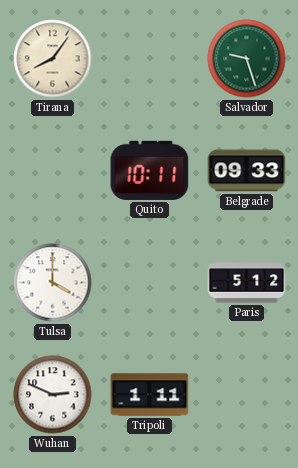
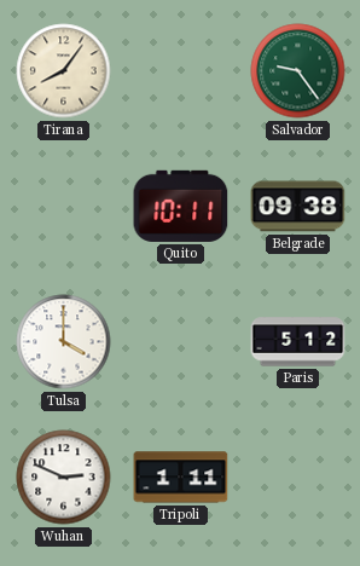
Salvador: 9:27 -> 9:24 (298, 71)
Belgrade: 09:33 -> 09:38 (298, 207)
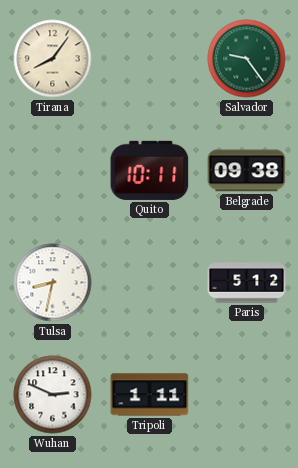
Tulsa: 4:00 -> 8:32 (53, 283)
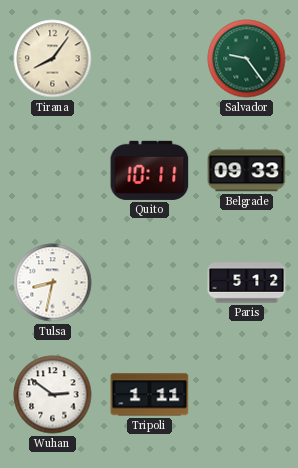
Belgrade: 09:38 -> 09:33 (247, 171)
Wuhan: 2:49 -> 2:51 (53, 395)
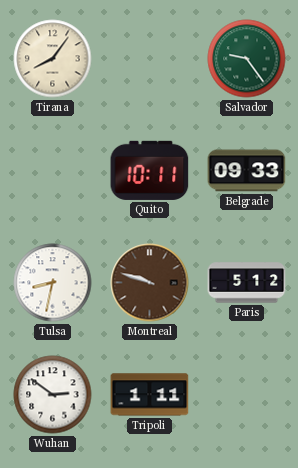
Montreal: none -> 9:48 (150, 283)
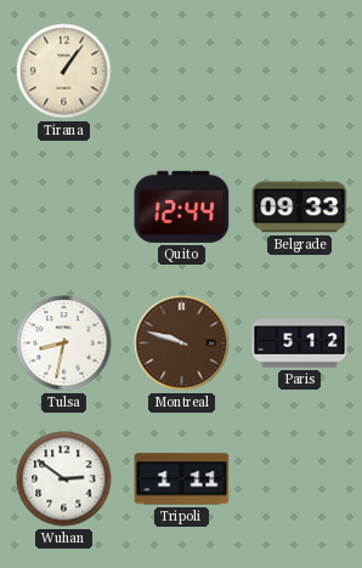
Tirana: 8:06 -> 1:06 (64, 72)
Salvador: 9:24 -> none (247, 59)
Quito: 10:11 -> 12:44 (182, 206)
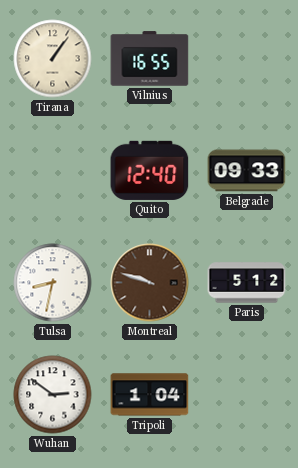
Vilnius: none -> 16:55 (150, 59)
Quito: 12:44 -> 12:40 (150, 170)
Tripoli: 1:11 -> 1:04 (150, 395)
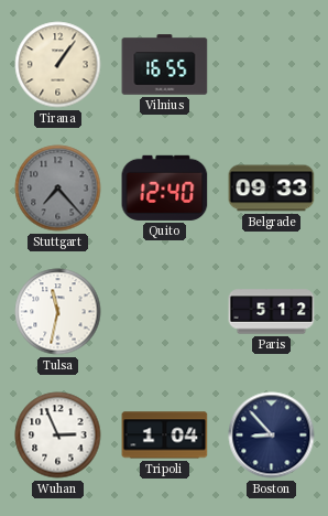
Stuttgart: none -> 7:23 (58, 189)
Tulsa: 8:32 -> 11:32 (58, 312)
Montreal: 9:48 -> none (150, 283)
Wuhan: 2:51 -> 2:56 (58, 436)
Boston: none -> 8:53 (272, 436)
